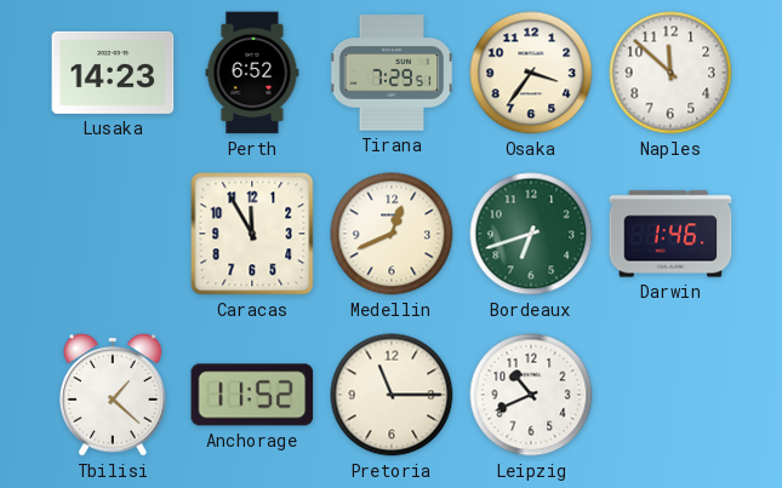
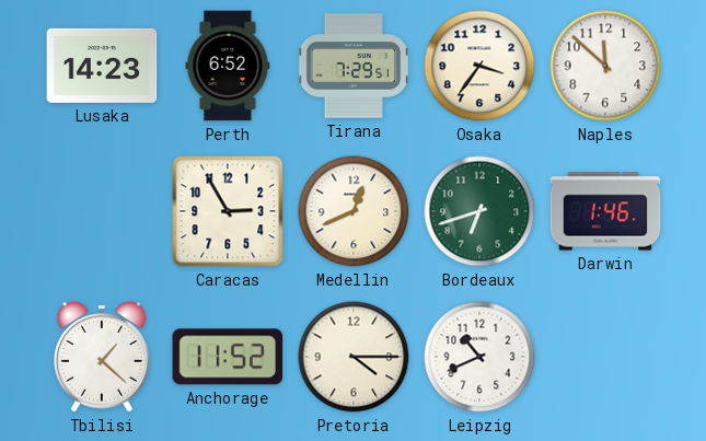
Caracas: 11:55 -> 2:55 (228, 211)
Pretoria: 11:15 -> 4:15 (354, 357)
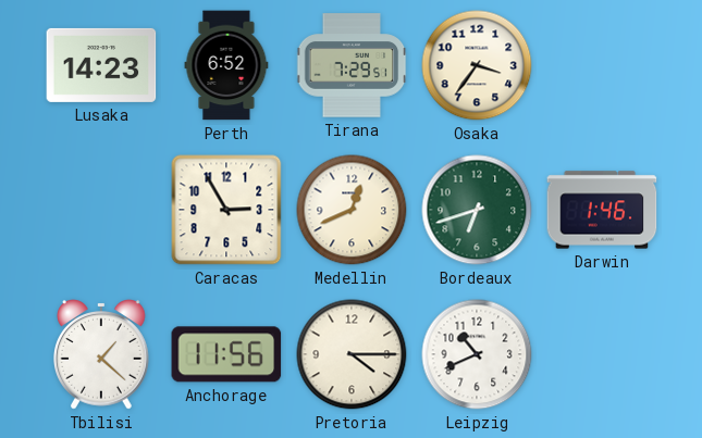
Naples: 11:52 -> none (605, 66)
Anchorage: 11:52 -> 11:56 (226, 354)
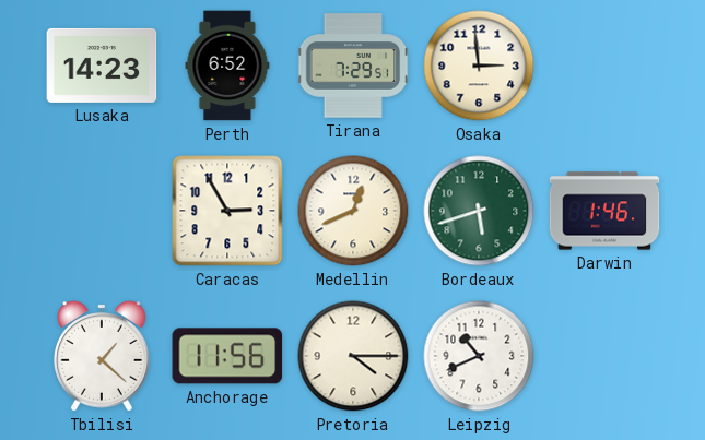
Osaka: 3:36 -> 2:59 (479, 66)
Bordeaux: 6:42 -> 5:42 (479, 211)
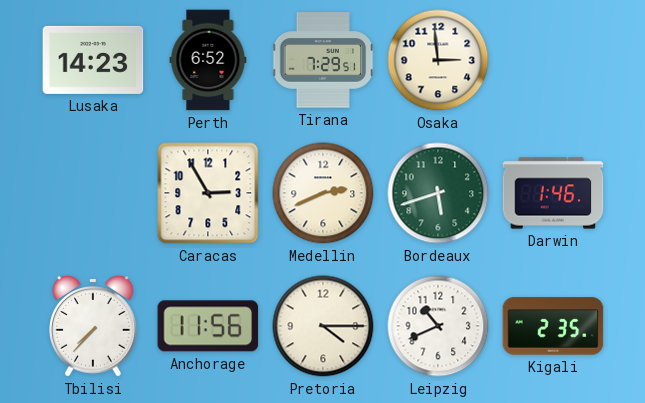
Medellin: 12:41 -> 2:41 (323, 193)
Tbilisi: 1:22 -> 7:37 (94, 326)
Kigali: none -> 2:35 (553, 326)
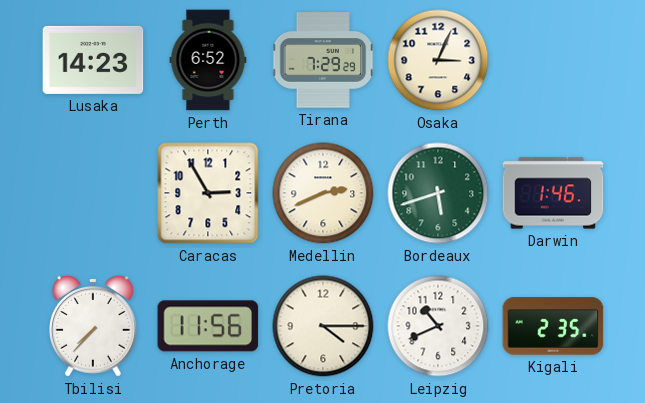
Tirana: 7:29:51 -> 7:29:29 (323, 60)
Osaka: 2:59 -> 3:04 (438, 60)
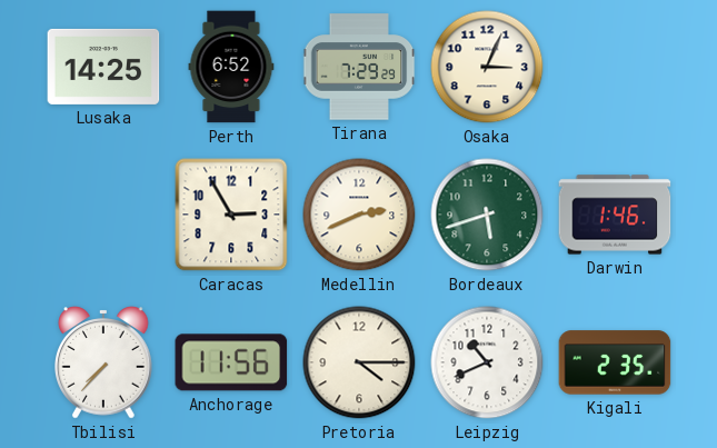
Lusaka: 14:23 -> 14:25 (103, 67)
